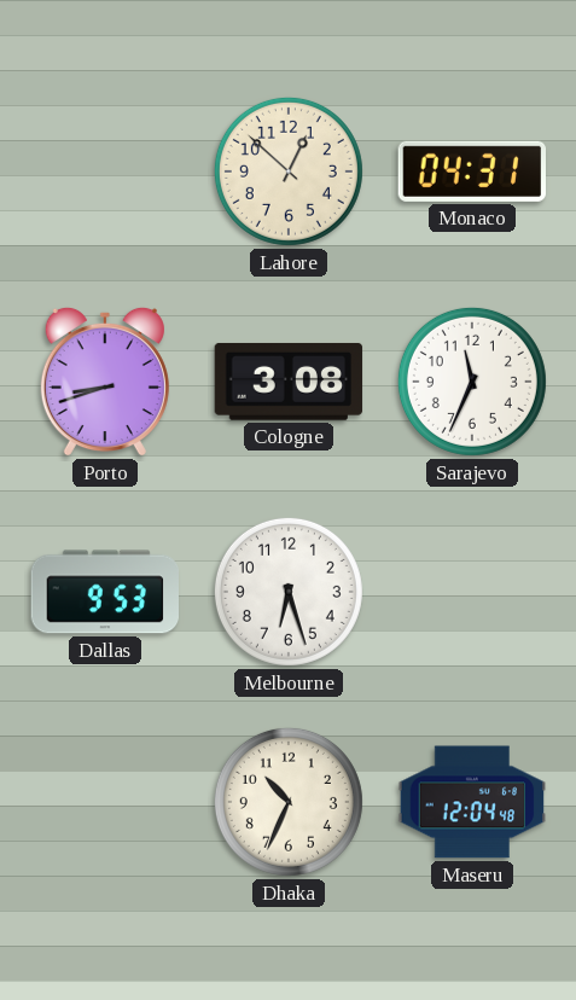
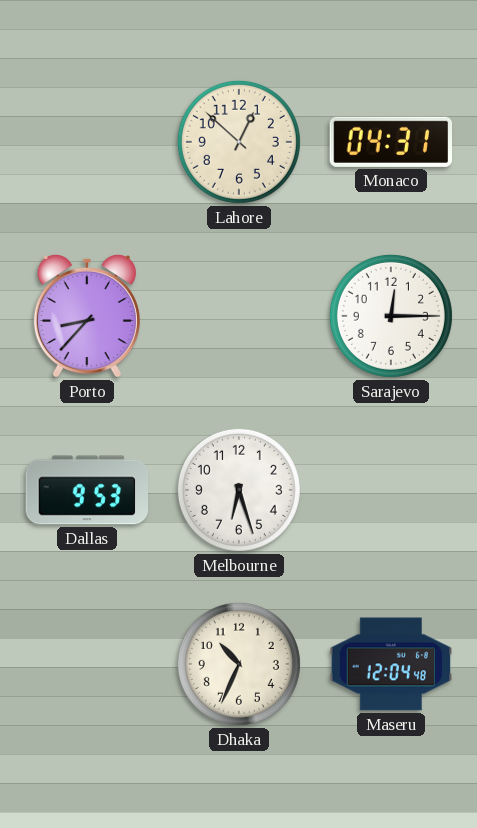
Porto: 8:42 -> 8:37 (87, 316)
Cologne: 3:08 -> none (289, 382)
Sarajevo: 11:34 -> 12:15 (391, 316)
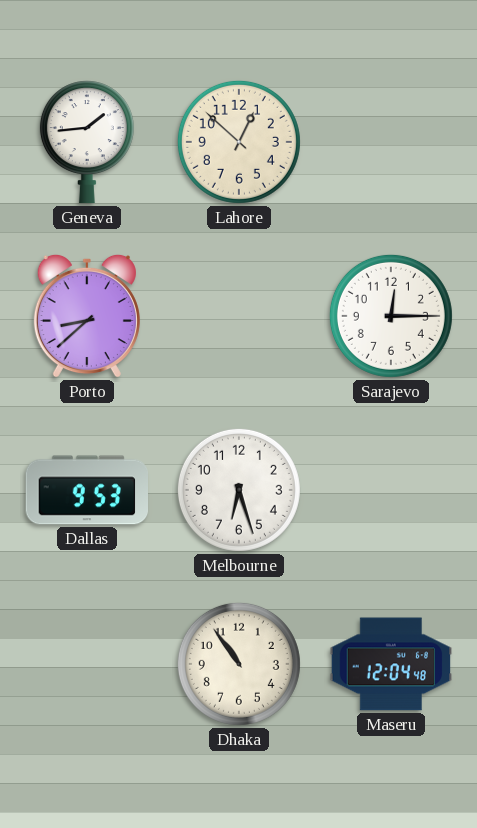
Geneva: none -> 1:44 (87, 142)
Monaco: 04:31 -> none (390, 142)
Porto: 8:37 -> 8:38 (87, 316)
Dhaka: 10:34 -> 10:54 (239, 664)
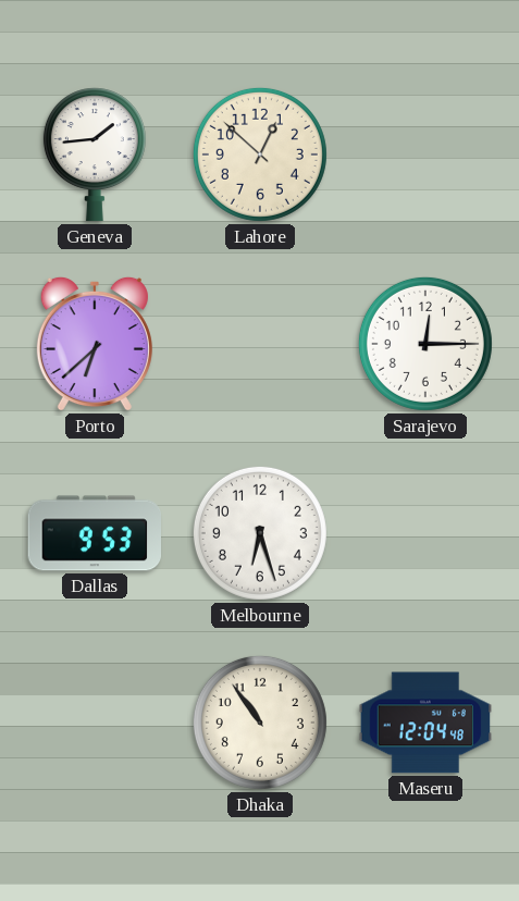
Porto: 8:38 -> 6:38 (95, 344)
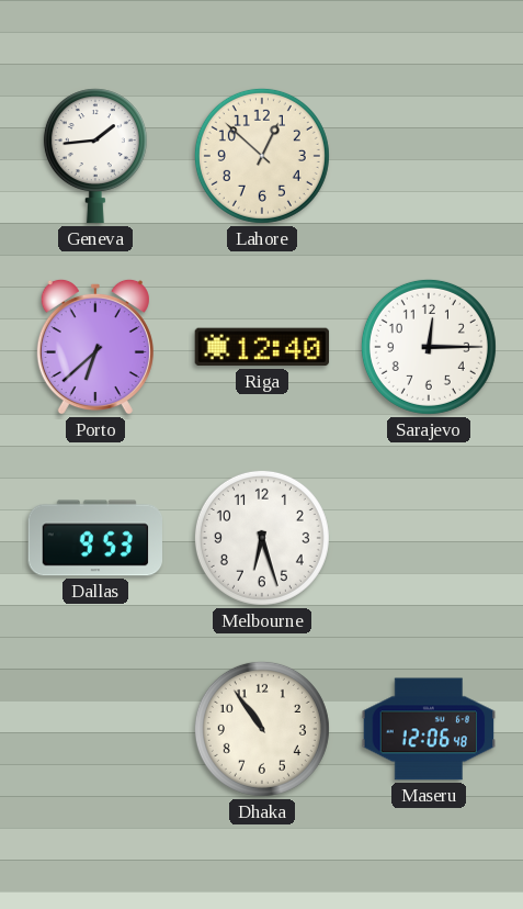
Riga: none -> 12:40 (262, 347)
Maseru: 12:04 -> 12:06 (429, 729)
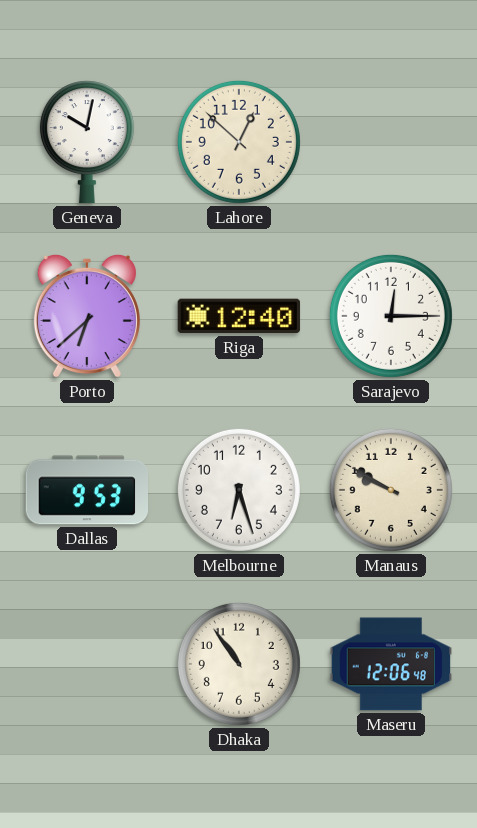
Geneva: 1:44 -> 10:02 (87, 142)
Manaus: none -> 9:50 (391, 490)
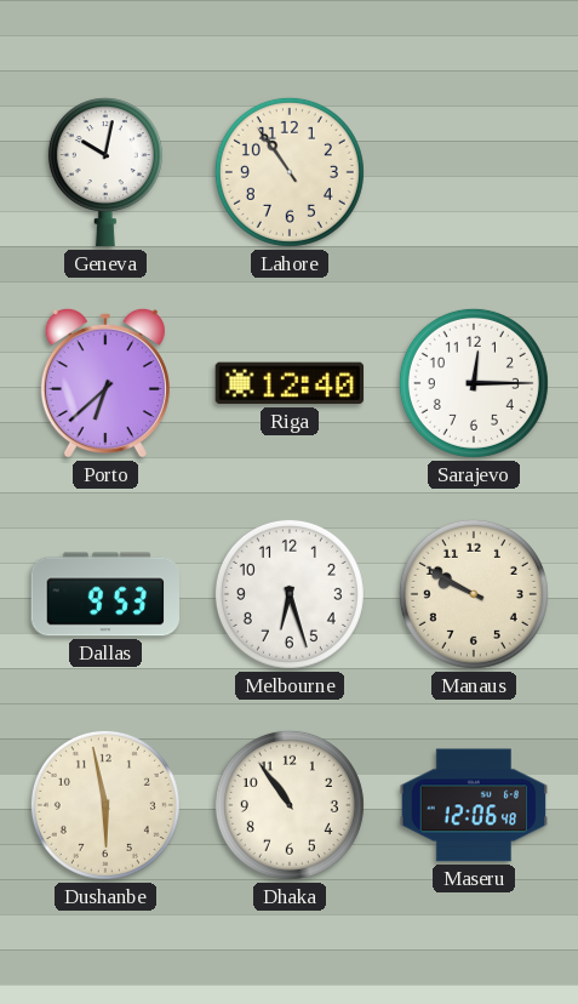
Lahore: 12:52 -> 10:54 (290, 172)
Dushanbe: none -> 5:58 (105, 805)
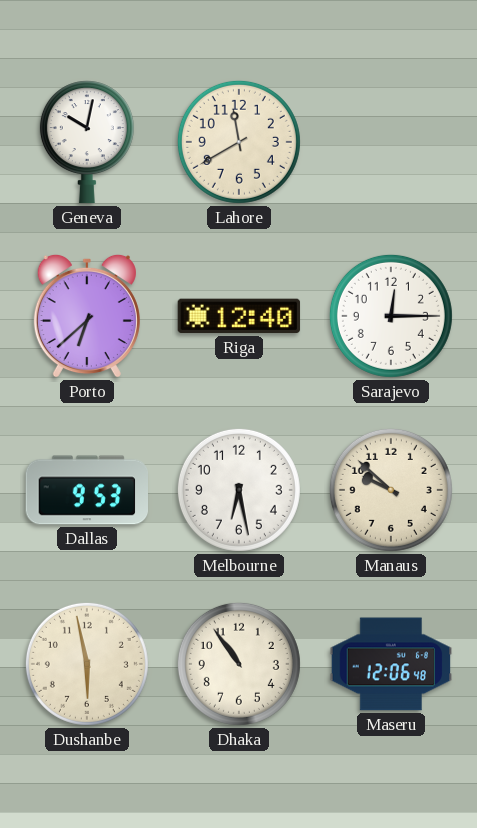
Lahore: 10:54 -> 11:40 (239, 142)
Melbourne: 6:27 -> 6:28 (239, 490)
Manaus: 9:50 -> 9:52 (391, 490)
